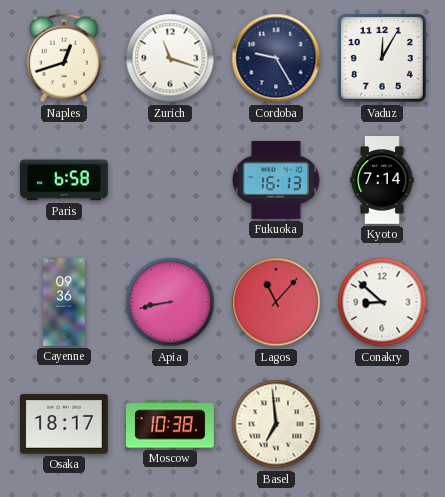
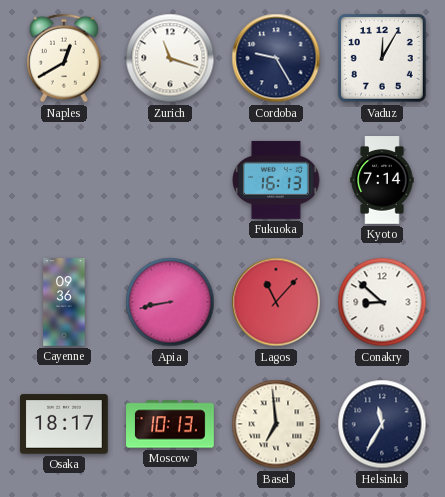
Naples: 12:42 -> 12:40 (64, 58)
Paris: 6:58 -> none (65, 180)
Moscow: 10:38 -> 10:13 (170, 424)
Helsinki: none -> 11:35 (382, 424)
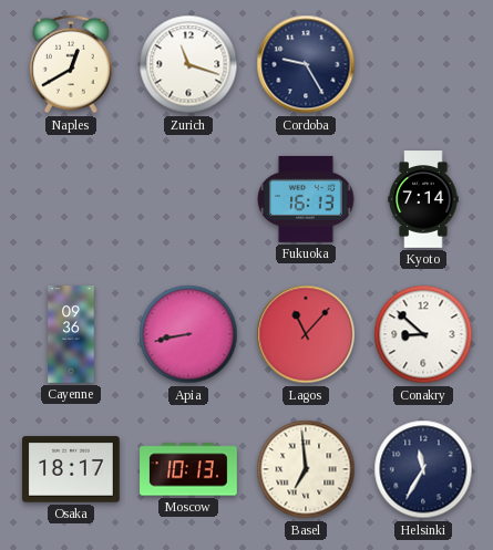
Vaduz: 12:05 -> none (383, 59)
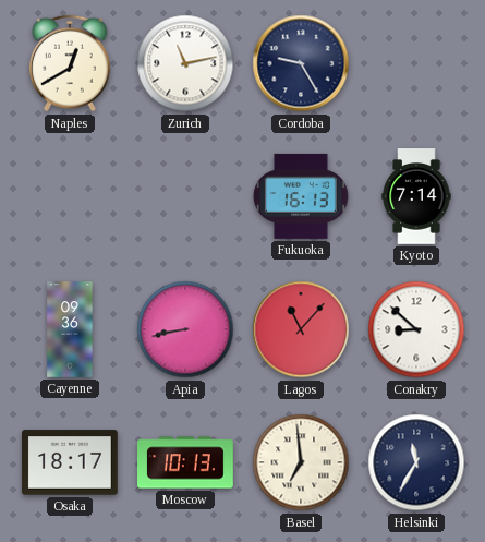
Zurich: 11:18 -> 11:13 (185, 63)
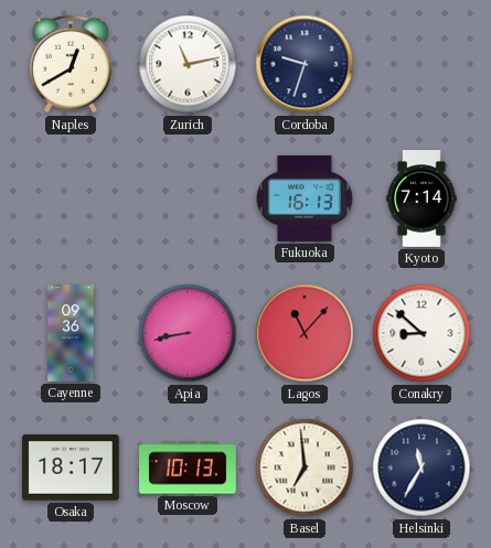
Cordoba: 9:25 -> 9:33 (305, 64)
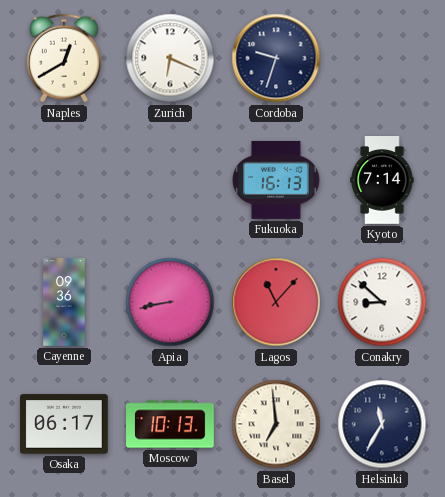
Zurich: 11:13 -> 6:19 (170, 58)
Osaka: 18:17 -> 06:17 (65, 424)
